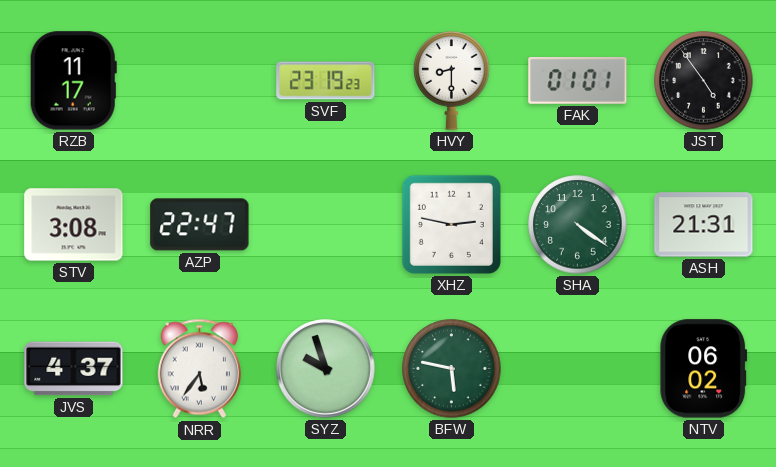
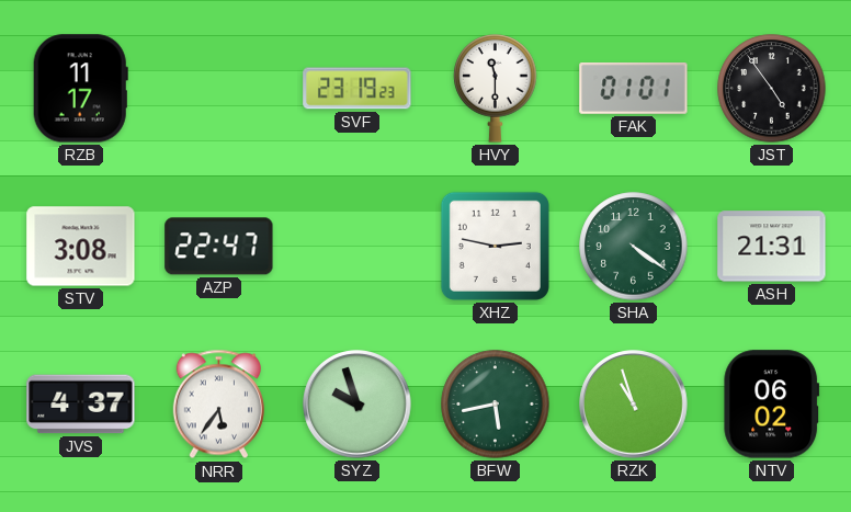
HVY: 8:30 -> 11:30 (496, 89)
BFW: 5:47 -> 5:43 (496, 405)
RZK: none -> 10:57 (634, 405)
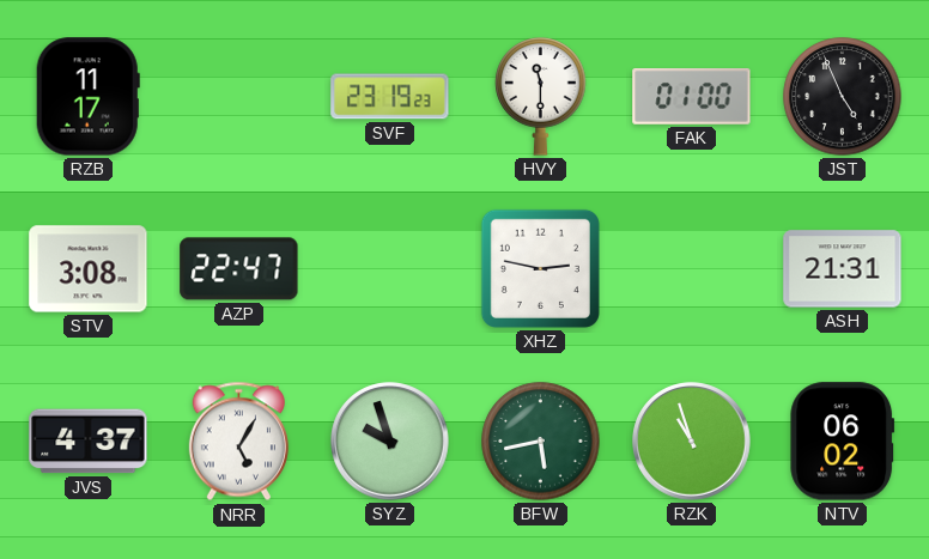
FAK: 01:01 -> 01:00 (692, 97)
JST: 4:54 -> 4:56 (843, 97)
SHA: 4:21 -> none (634, 247)
NRR: 5:36 -> 5:05 (238, 442)
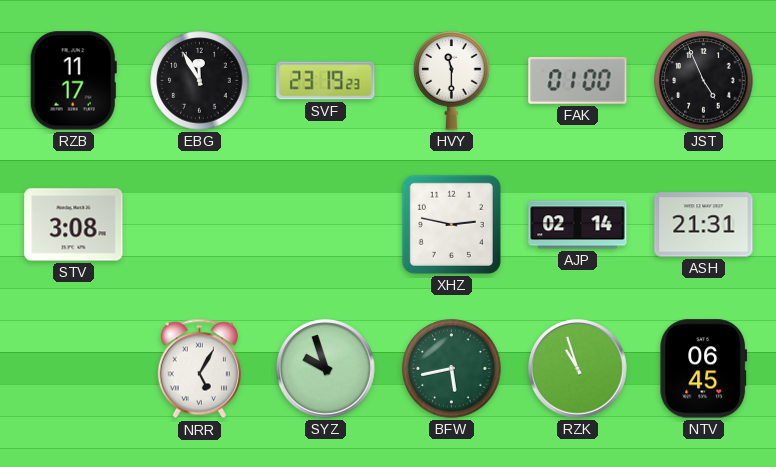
EBG: none -> 11:55 (200, 81)
AZP: 22:47 -> none (239, 269)
AJP: none -> 02:14 (578, 225)
JVS: 4:37 -> none (89, 442)
NTV: 06:02 -> 06:45 (704, 369)
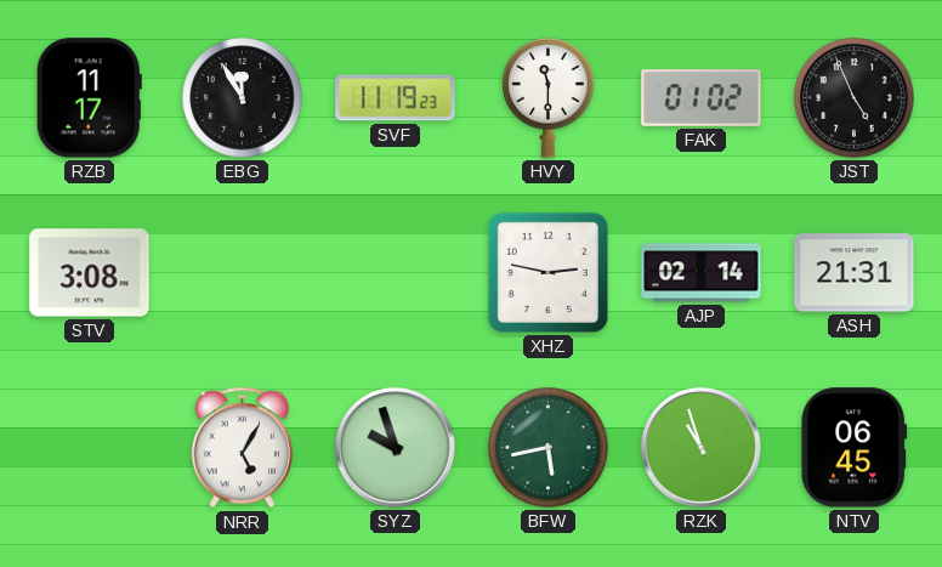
SVF: 23:19 -> 11:19 (396, 98)
FAK: 01:00 -> 01:02 (702, 98)
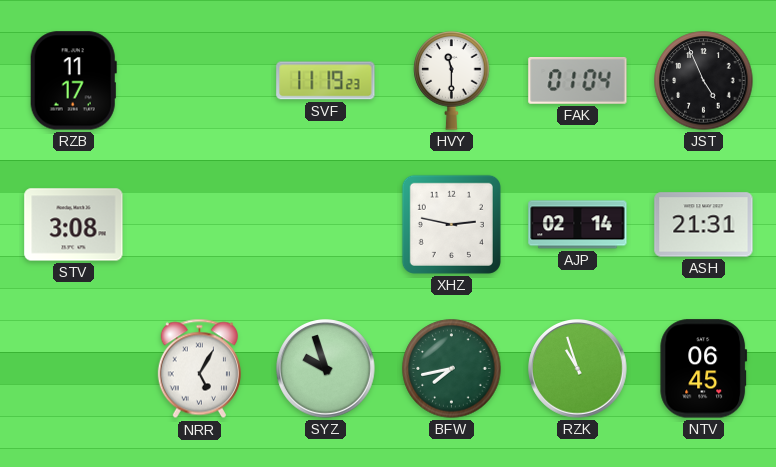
EBG: 11:55 -> none (243, 98)
FAK: 01:02 -> 01:04 (578, 81)
BFW: 5:43 -> 7:43 (452, 369)
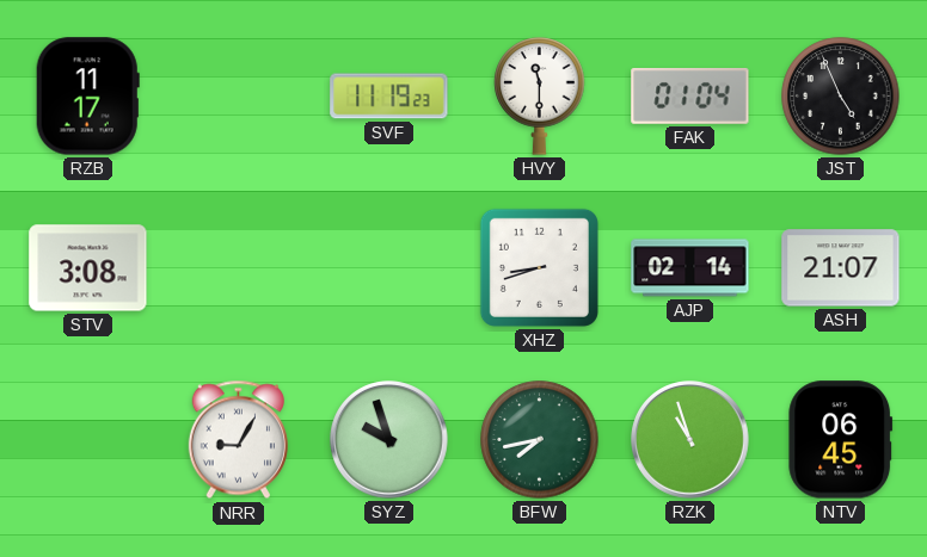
XHZ: 2:47 -> 8:42 (539, 267)
ASH: 21:31 -> 21:07 (841, 268)
NRR: 5:05 -> 9:05 (238, 440)
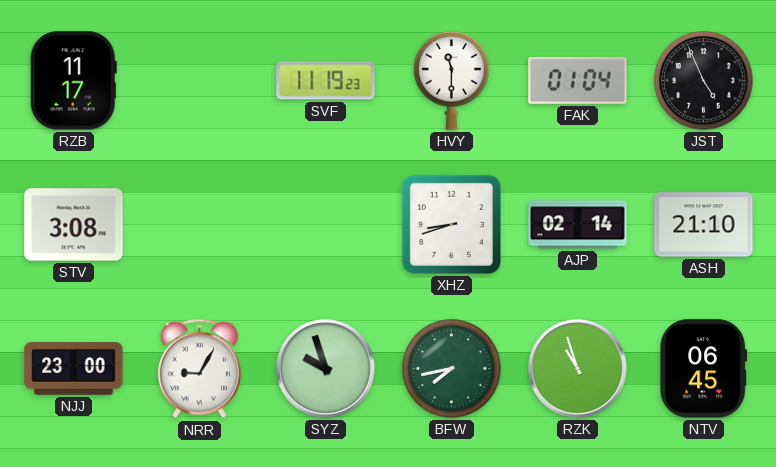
ASH: 21:07 -> 21:10 (704, 225)
NJJ: none -> 23:00 (74, 369)
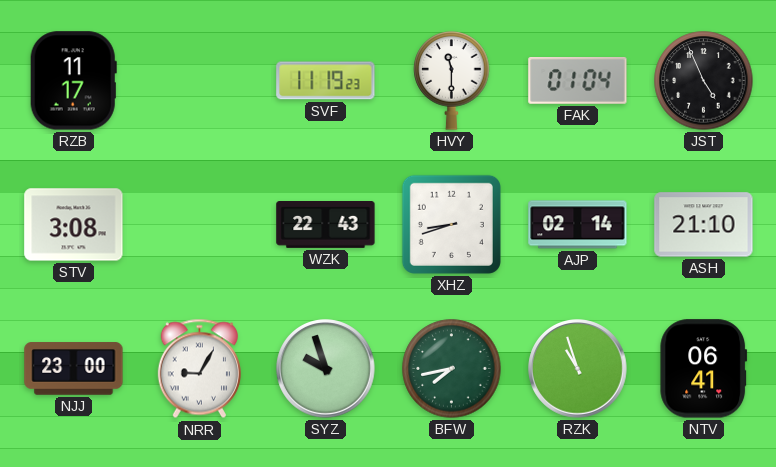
WZK: none -> 22:43 (326, 225)
NTV: 06:45 -> 06:41 (704, 369)
